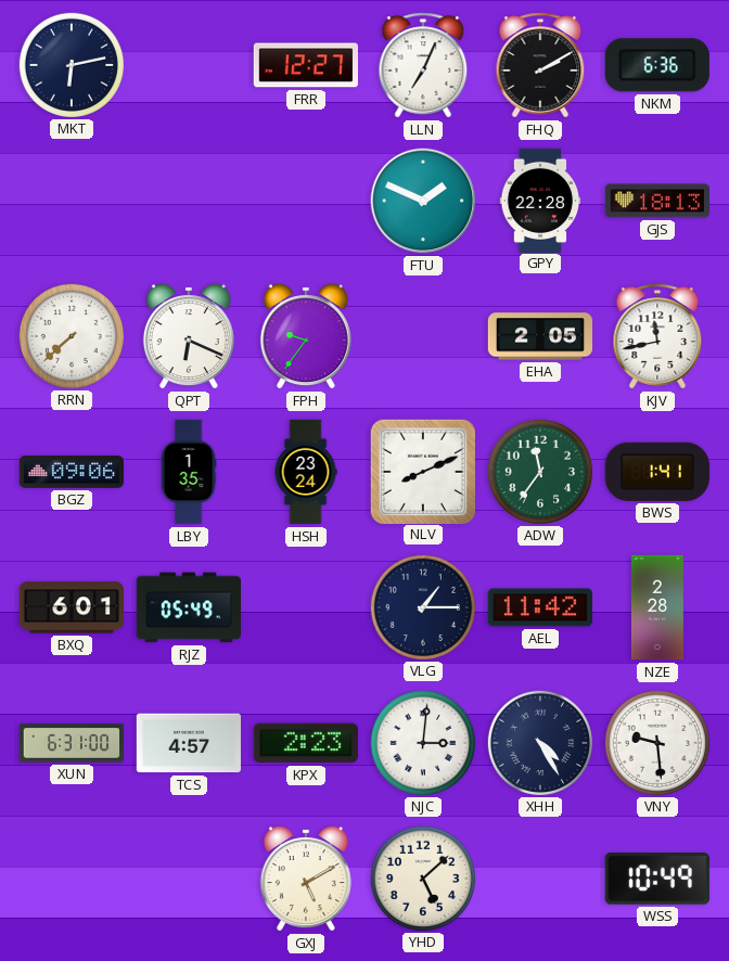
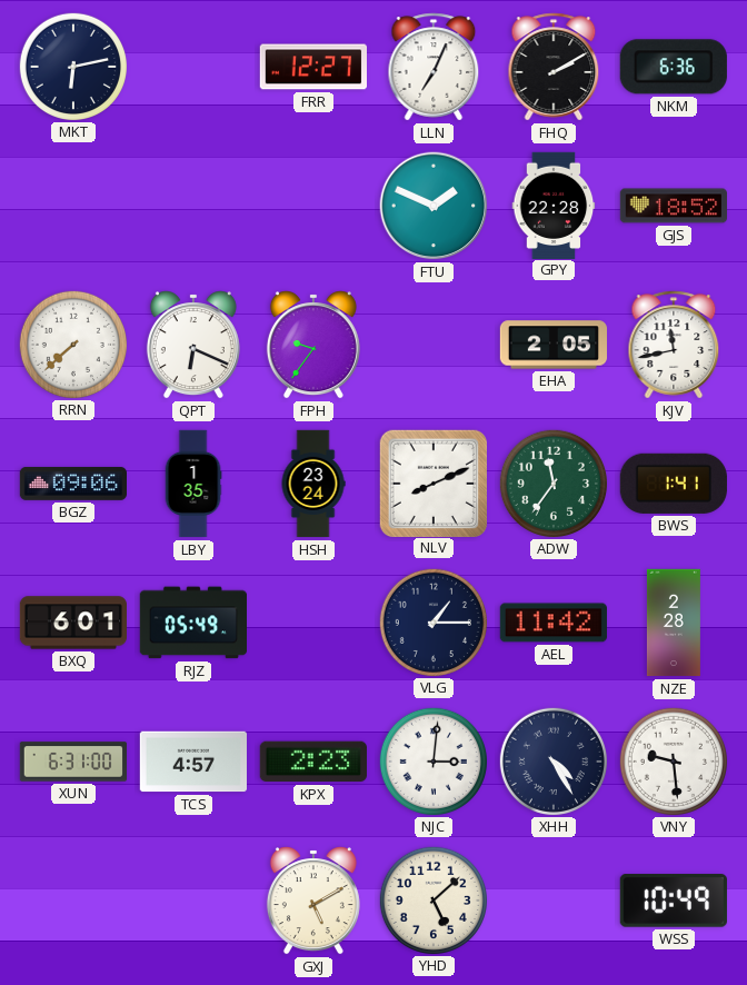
GJS: 18:13 -> 18:52 (673, 206)
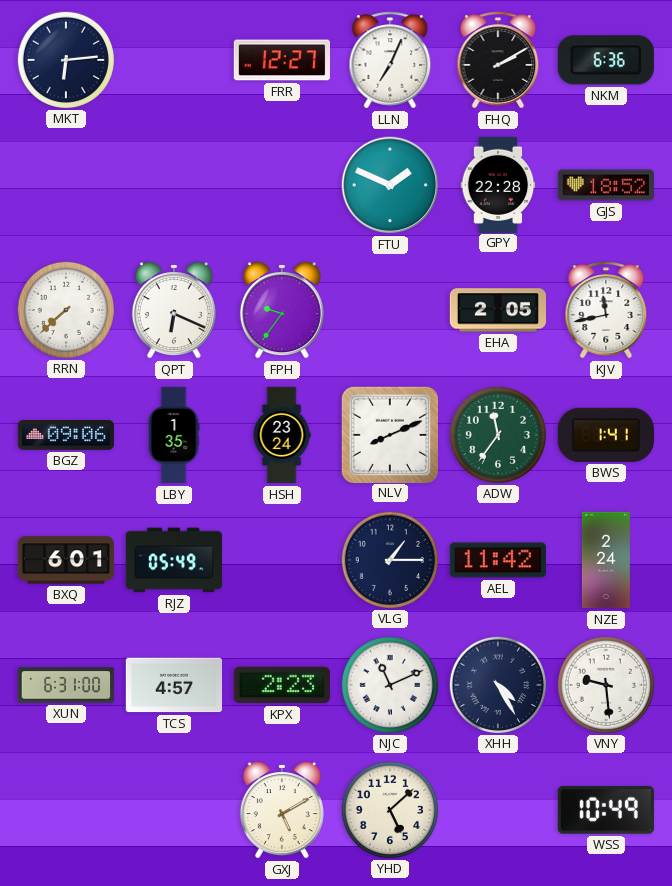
MKT: 6:13 -> 6:14 (65, 59)
NZE: 2:28 -> 2:24 (606, 560)
NJC: 3:01 -> 11:11 (389, 684)
